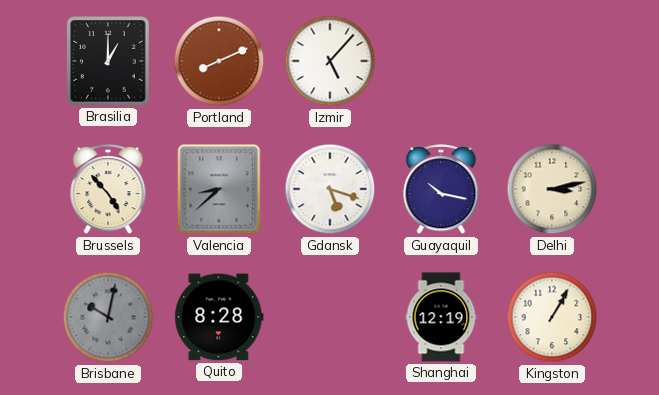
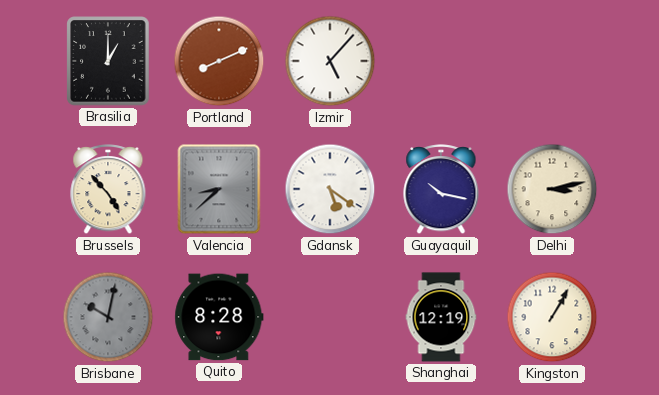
Gdansk: 5:18 -> 5:21 (330, 189)
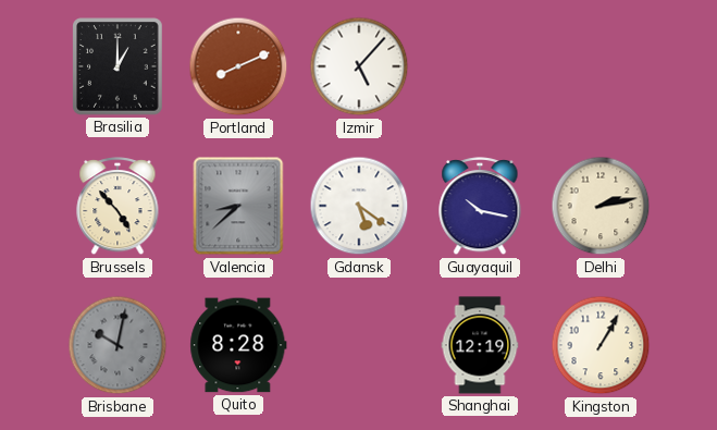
Delhi: 3:13 -> 2:13 (601, 206)
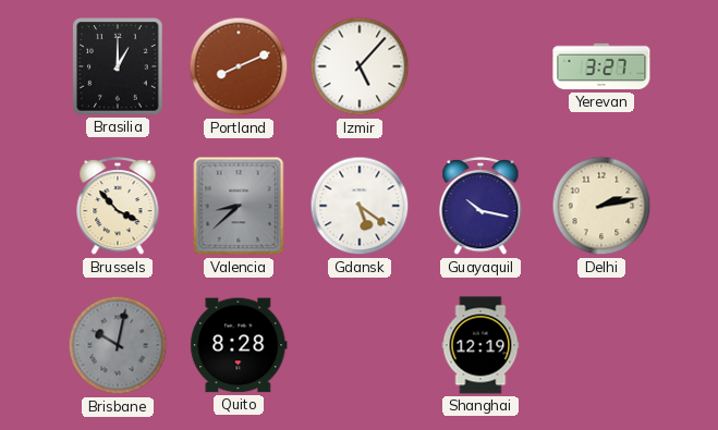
Yerevan: none -> 3:27 (601, 66)
Brussels: 4:53 -> 3:53 (118, 207)
Kingston: 1:05 -> none (601, 345)
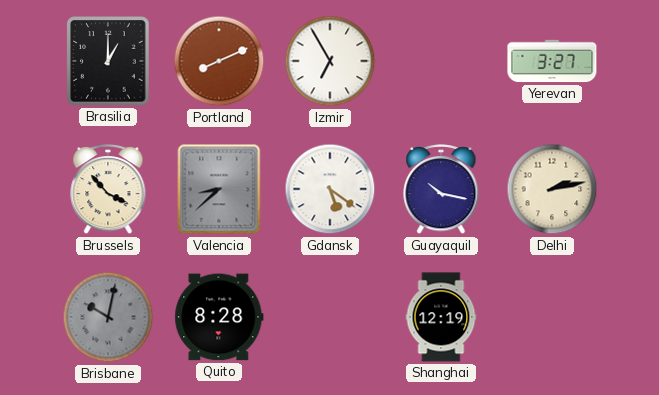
Izmir: 5:07 -> 6:55 (330, 61)
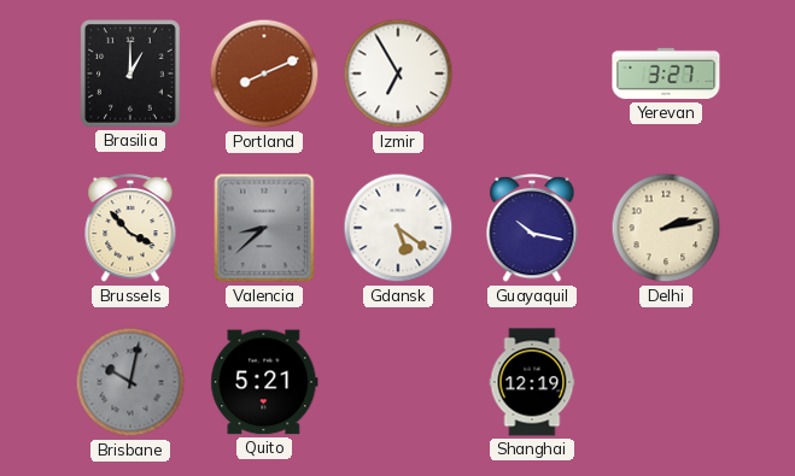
Quito: 8:28 -> 5:21 (264, 382)
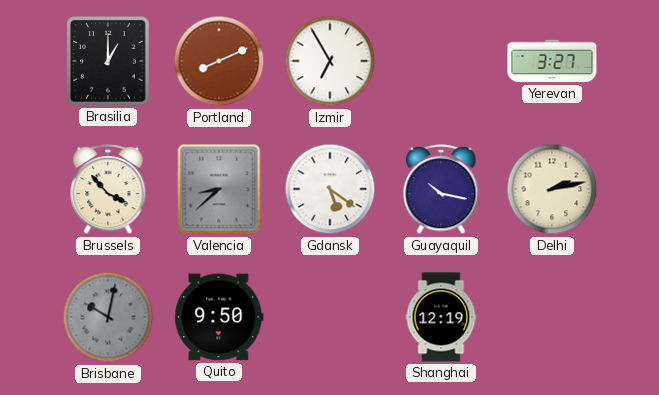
Quito: 5:21 -> 9:50 (219, 317)
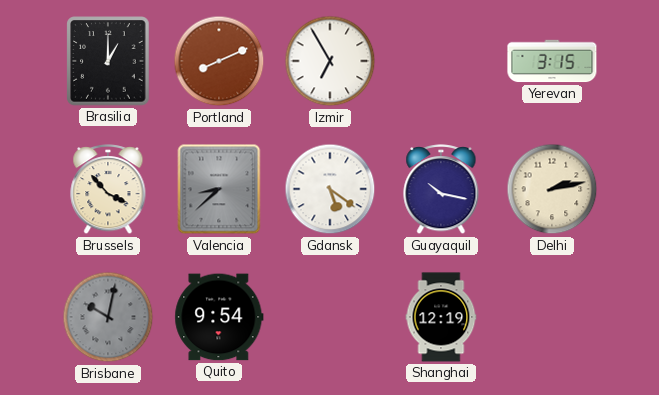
Yerevan: 3:27 -> 3:15 (552, 61)
Quito: 9:50 -> 9:54 (219, 317)
